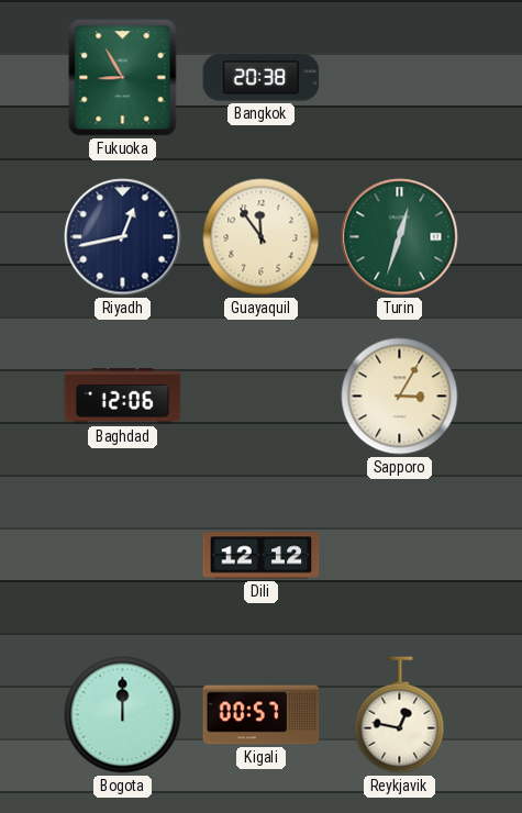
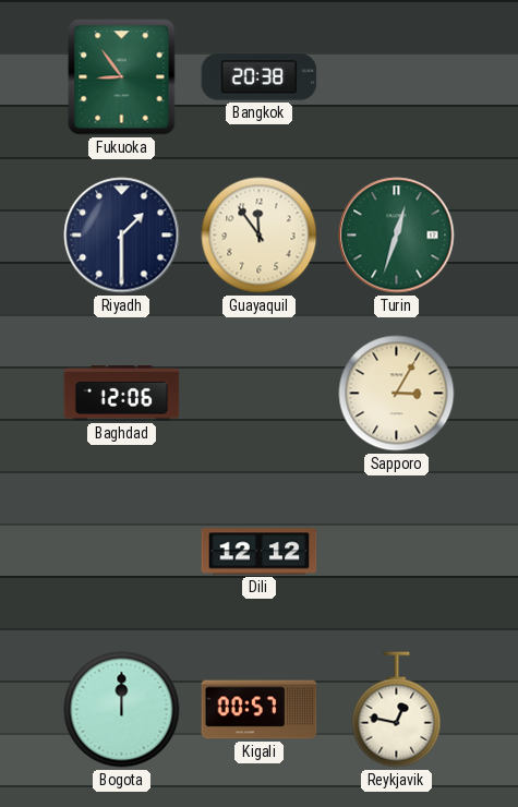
Fukuoka: 8:55 -> 8:54 (122, 77)
Riyadh: 12:43 -> 1:30 (122, 236)
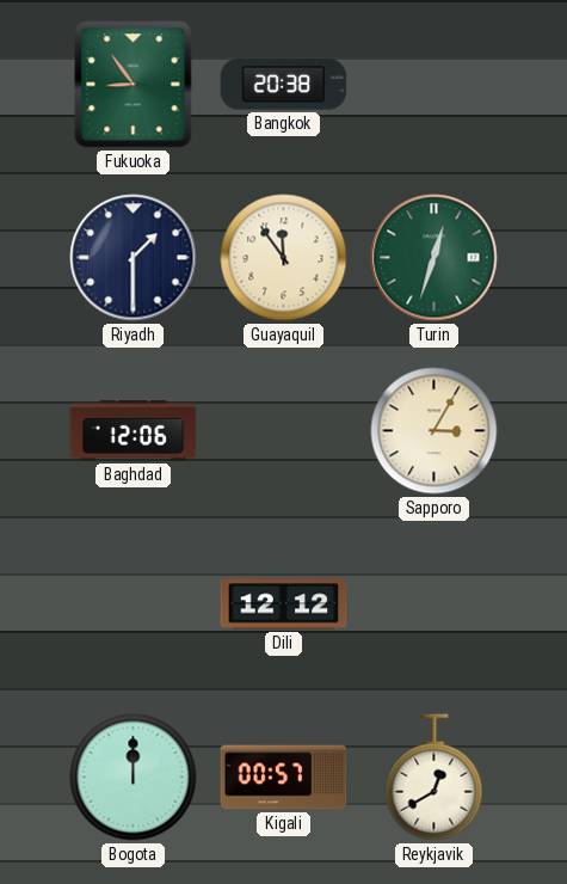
Reykjavik: 12:47 -> 12:40 (435, 778)
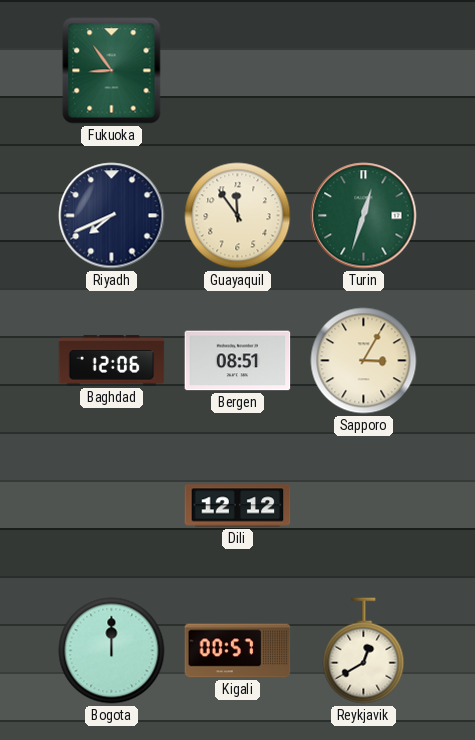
Bangkok: 20:38 -> none (284, 85)
Riyadh: 1:30 -> 7:41 (112, 216)
Bergen: none -> 08:51 (238, 361)
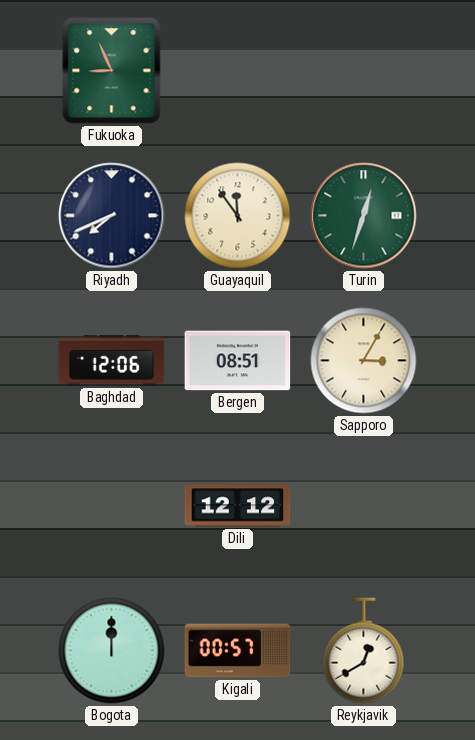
Fukuoka: 8:54 -> 8:56 (112, 71)
